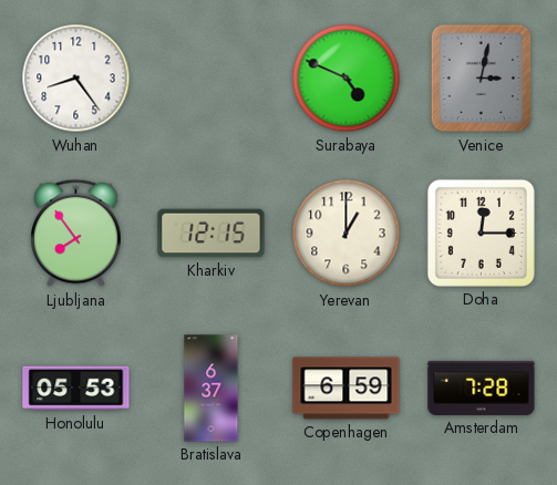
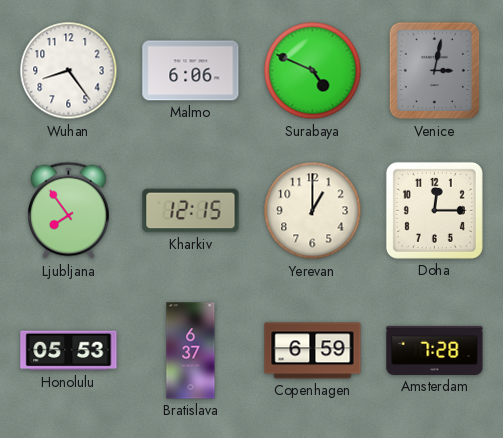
Malmo: none -> 6:06 (191, 71)
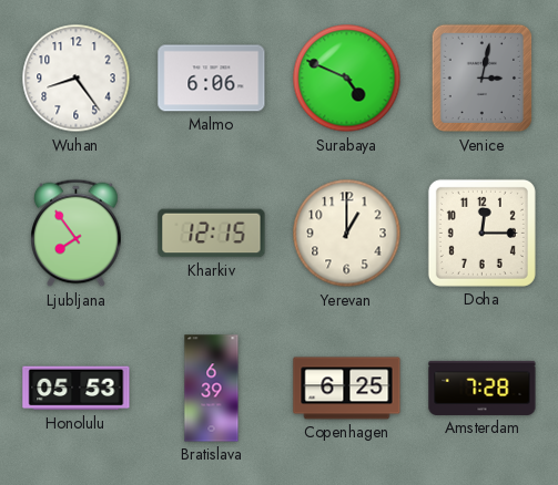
Bratislava: 6:37 -> 6:39 (212, 389)
Copenhagen: 6:59 -> 6:25 (347, 389)
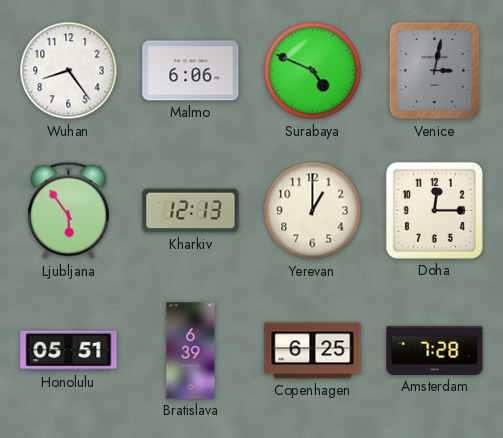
Ljubljana: 7:54 -> 5:54 (69, 211)
Kharkiv: 12:15 -> 12:13 (191, 211)
Honolulu: 05:53 -> 05:51 (69, 351)
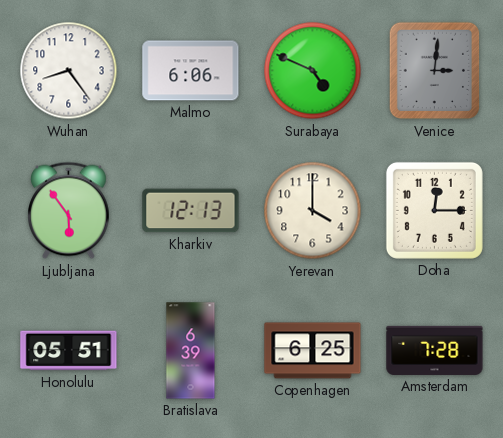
Venice: 3:02 -> 3:01 (435, 71)
Yerevan: 1:00 -> 4:00 (313, 211)
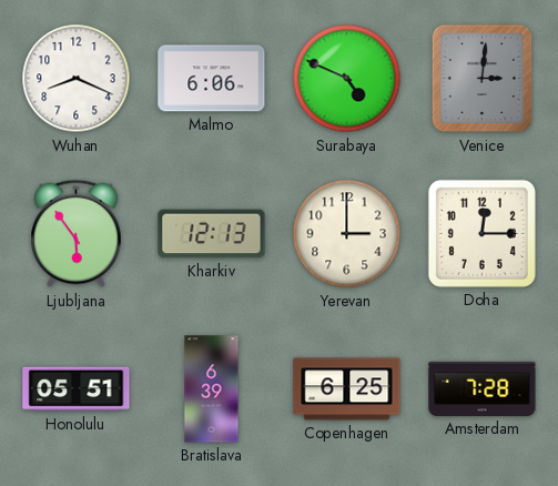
Wuhan: 8:24 -> 8:19 (77, 79)
Yerevan: 4:00 -> 3:00 (347, 234)
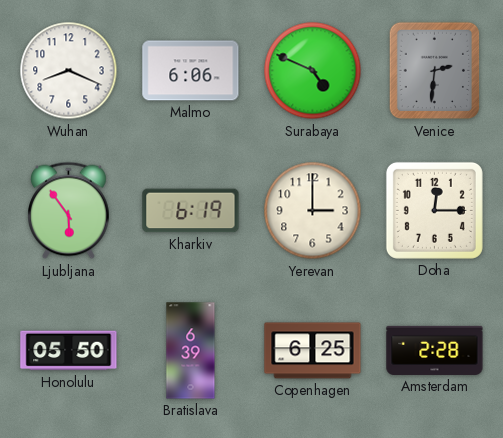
Venice: 3:01 -> 2:31 (435, 71)
Kharkiv: 12:13 -> 6:19 (191, 211)
Honolulu: 05:51 -> 05:50 (69, 351)
Amsterdam: 7:28 -> 2:28 (435, 350)
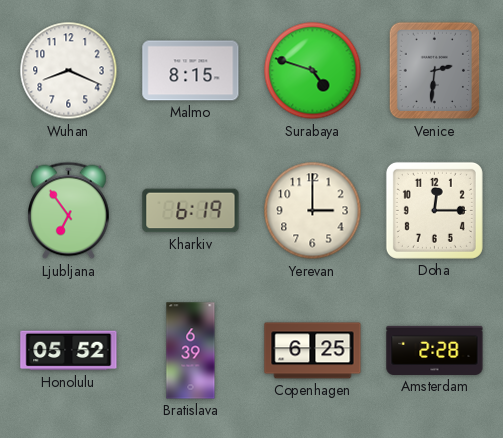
Malmo: 6:06 -> 8:15 (191, 71)
Surabaya: 4:49 -> 4:48 (313, 71)
Ljubljana: 5:54 -> 6:54 (69, 211)
Honolulu: 05:50 -> 05:52 (69, 351)
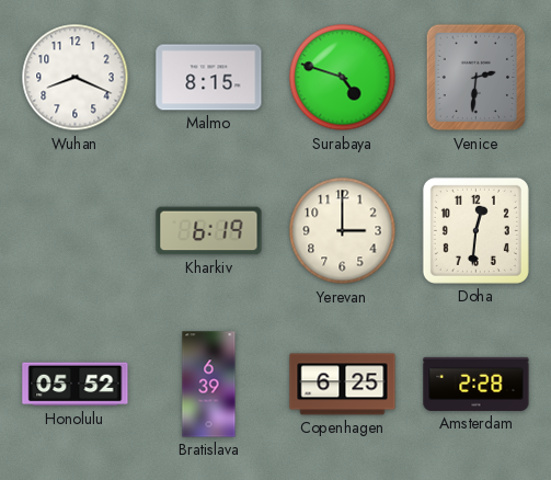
Ljubljana: 6:54 -> none (69, 211)
Doha: 12:15 -> 12:31 (475, 230)
